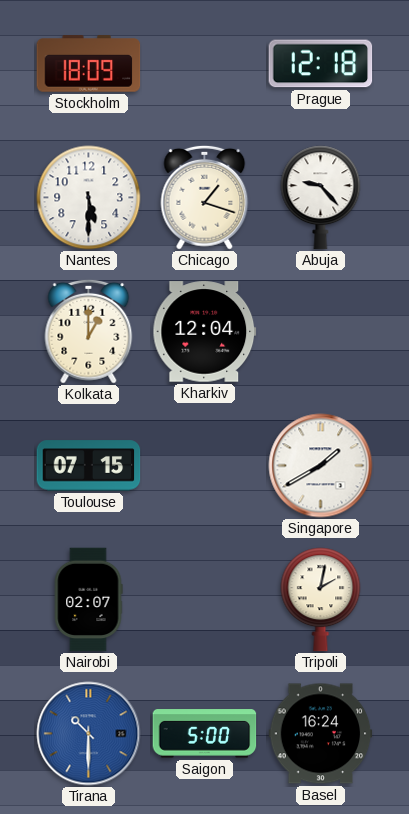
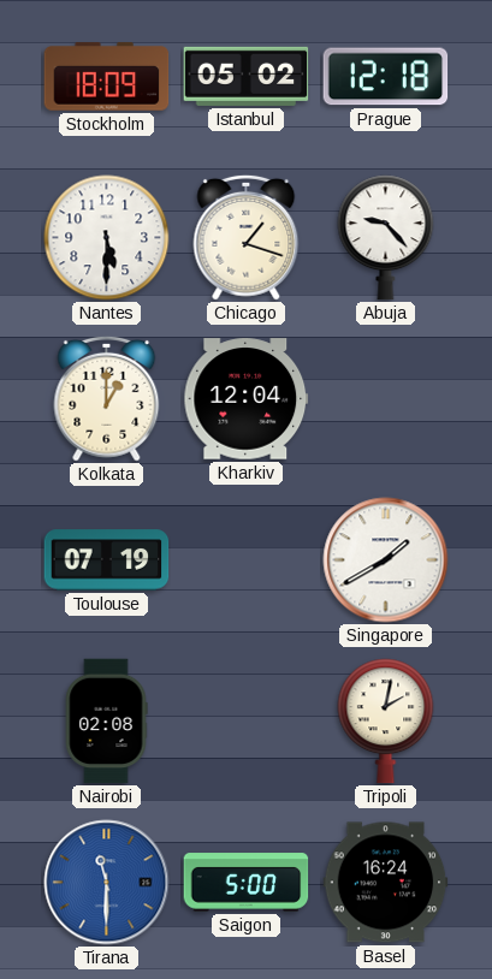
Istanbul: none -> 05:02 (247, 76)
Toulouse: 07:15 -> 07:19 (107, 560)
Nairobi: 02:07 -> 02:08 (106, 722)
Tirana: 10:30 -> 11:30 (107, 883)
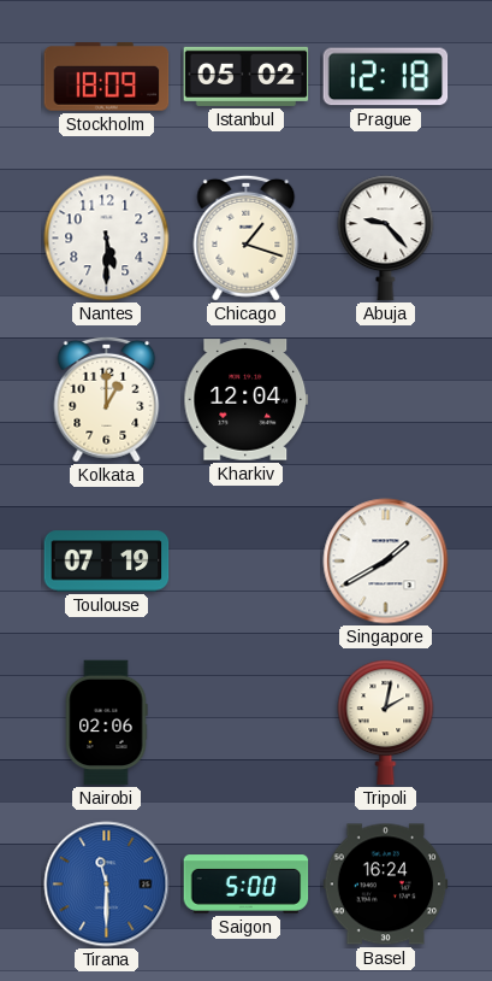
Nairobi: 02:08 -> 02:06 (106, 723)
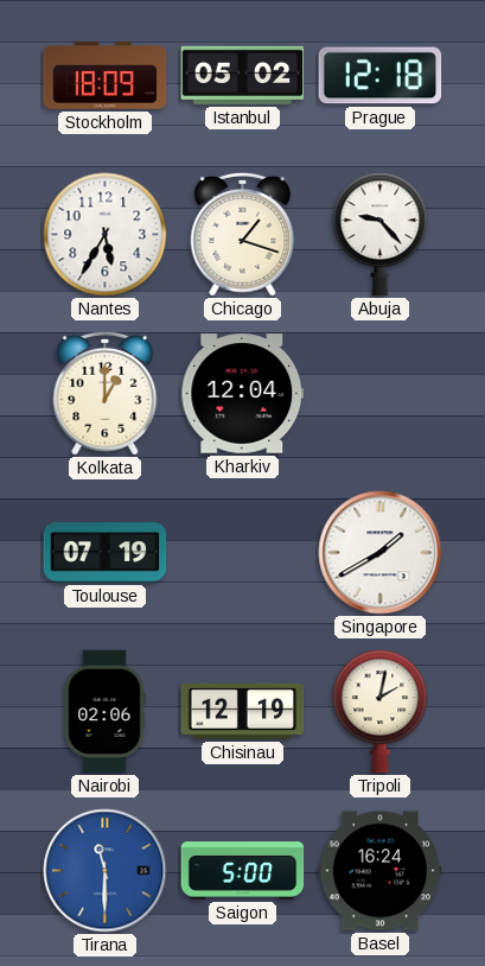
Nantes: 5:30 -> 5:35 (106, 235)
Chisinau: none -> 12:19 (243, 711)
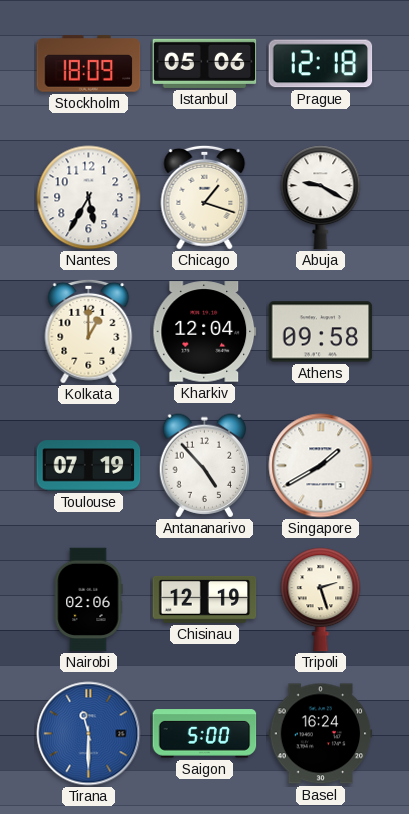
Istanbul: 05:02 -> 05:06 (205, 63)
Abuja: 9:23 -> 9:20 (321, 198)
Athens: none -> 09:58 (321, 332)
Antananarivo: none -> 4:53 (204, 466)
Tripoli: 2:02 -> 2:27 (321, 600)
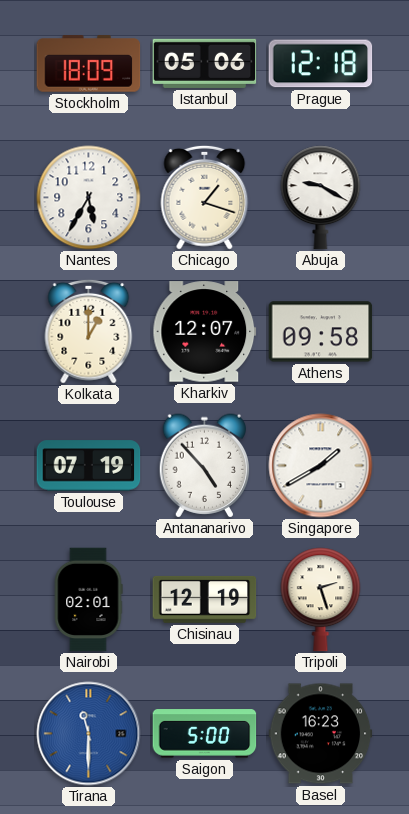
Kharkiv: 12:04 -> 12:07 (205, 332)
Nairobi: 02:06 -> 02:01 (88, 600)
Basel: 16:24 -> 16:23 (321, 734)
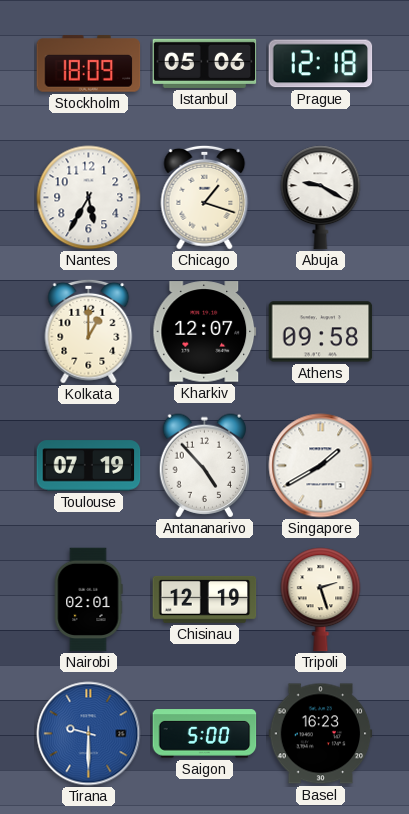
Tirana: 11:30 -> 9:30 (89, 734)
